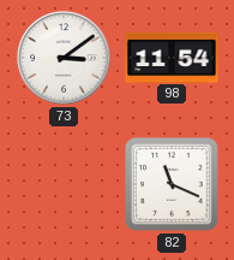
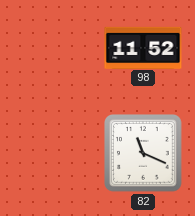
73: 3:09 -> none (64, 58)
98: 11:54 -> 11:52 (143, 47)
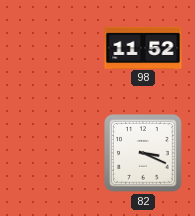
82: 11:19 -> 3:19 (144, 154)
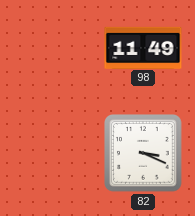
98: 11:52 -> 11:49 (143, 47)
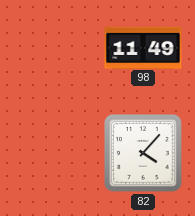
82: 3:19 -> 4:07 (144, 154)
